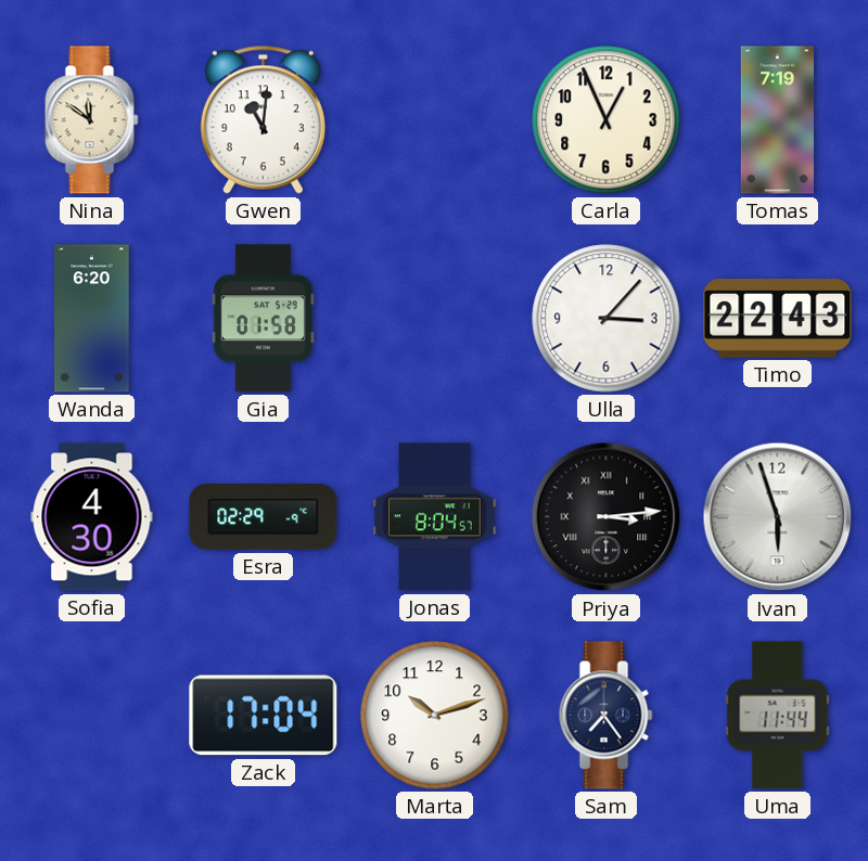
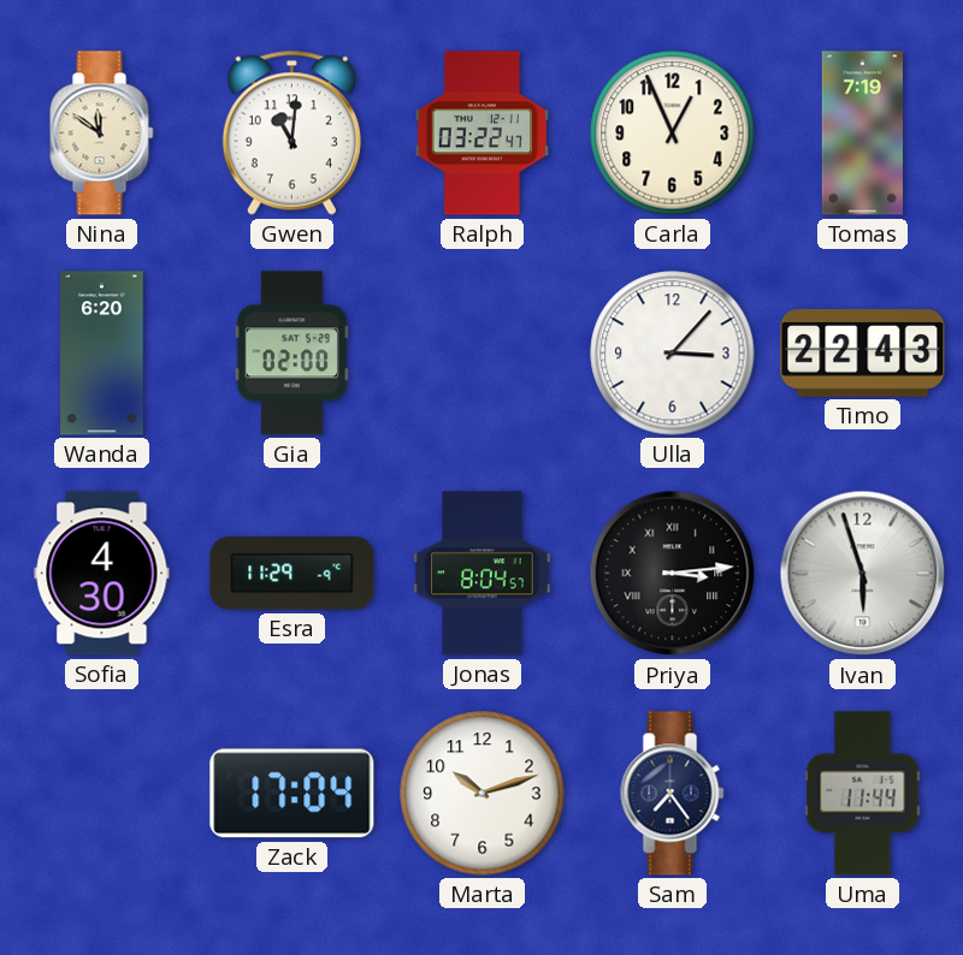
Ralph: none -> 03:22 (482, 134)
Gia: 01:58 -> 02:00 (291, 354)
Esra: 02:29 -> 11:29 (293, 574)
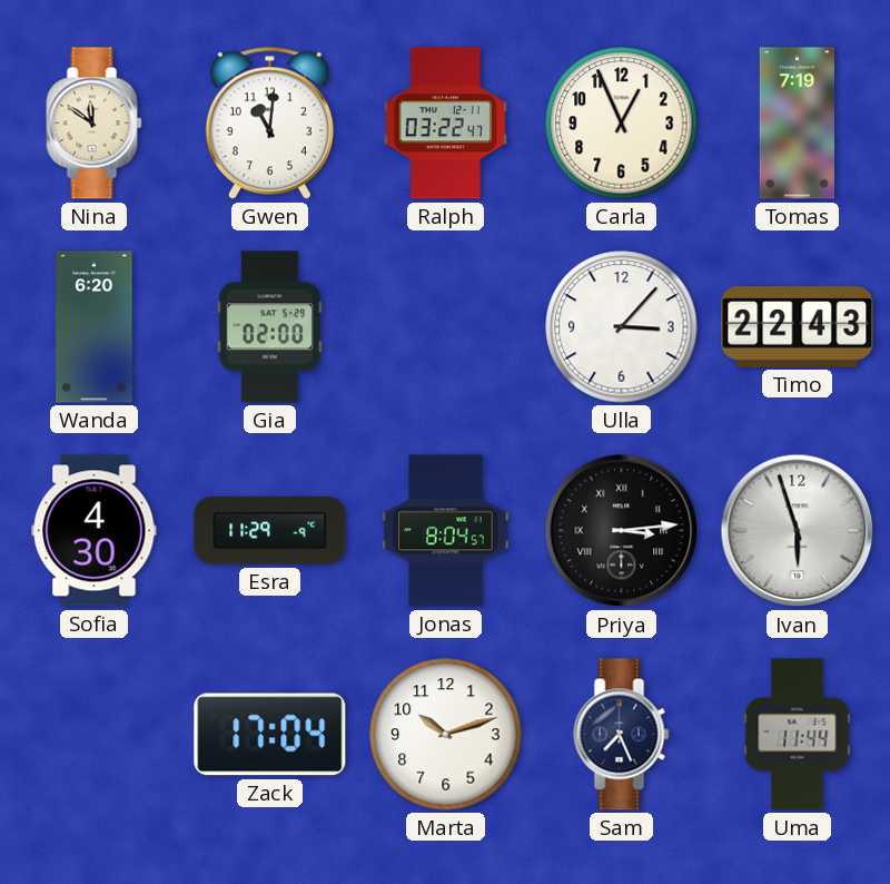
Sam: 7:24 -> 7:26 (622, 735)
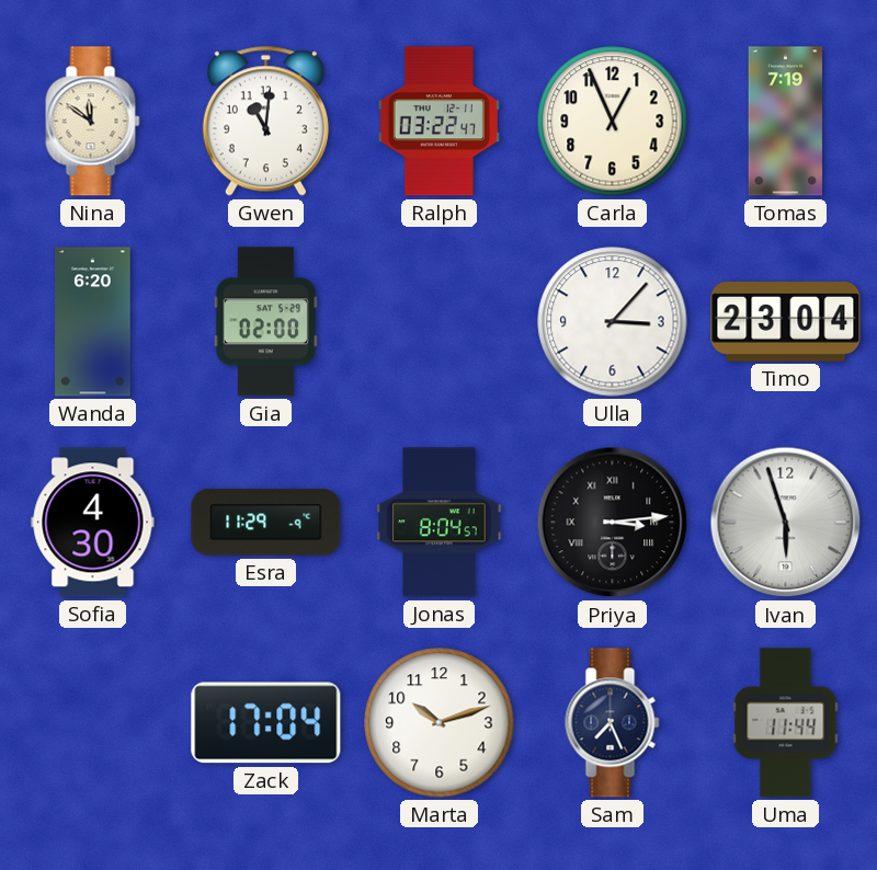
Timo: 22:43 -> 23:04 (786, 322)
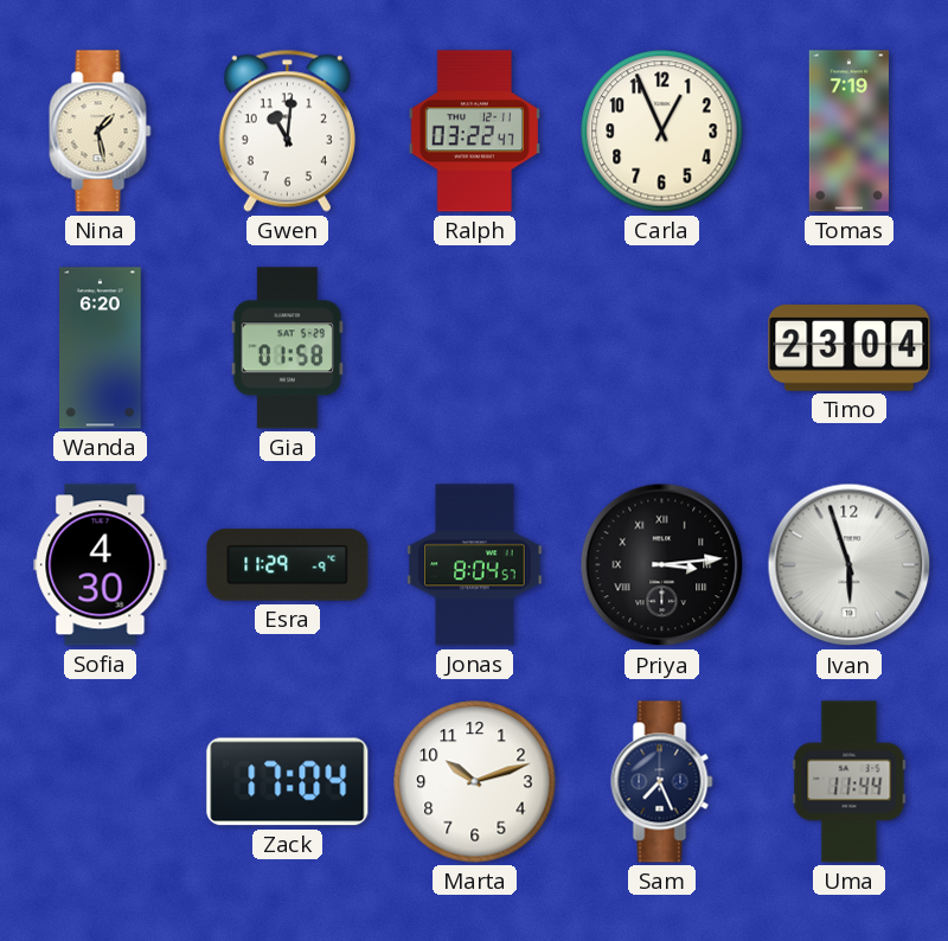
Nina: 11:51 -> 1:28 (101, 132)
Gia: 02:00 -> 01:58 (287, 348)
Ulla: 3:07 -> none (613, 322)
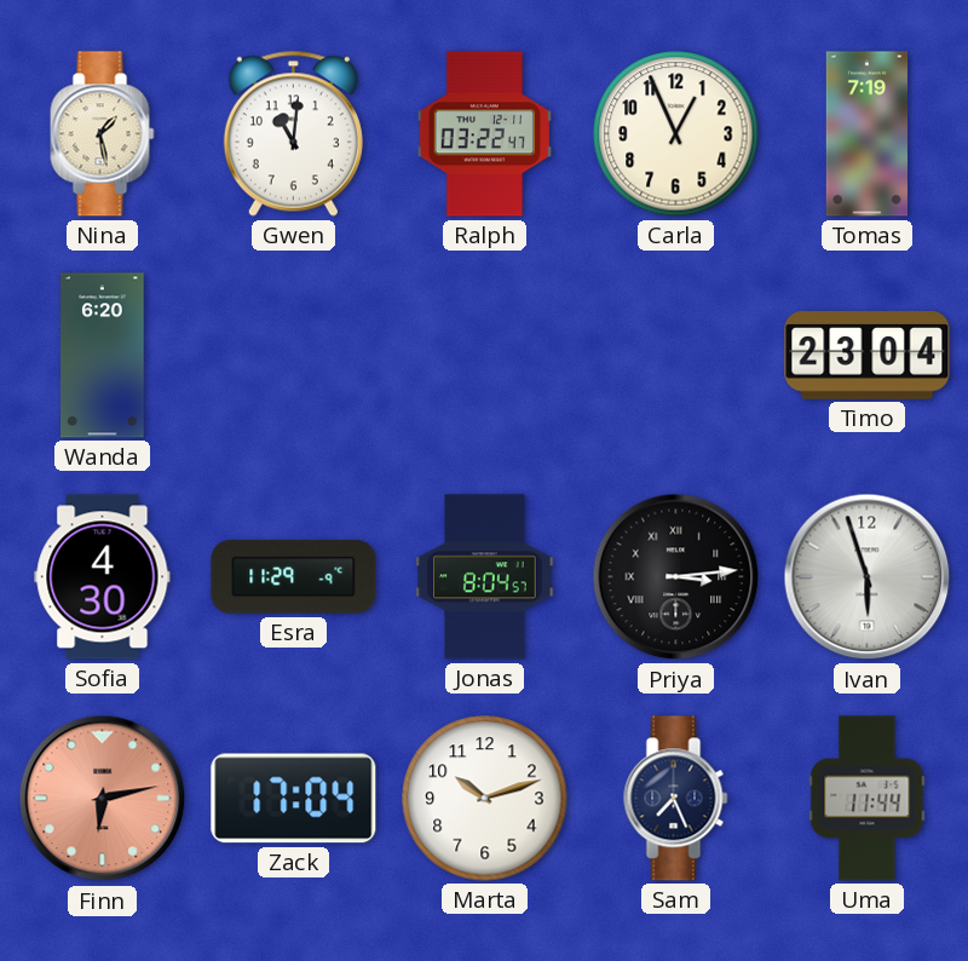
Gia: 01:58 -> none (287, 348)
Finn: none -> 6:13 (103, 799)
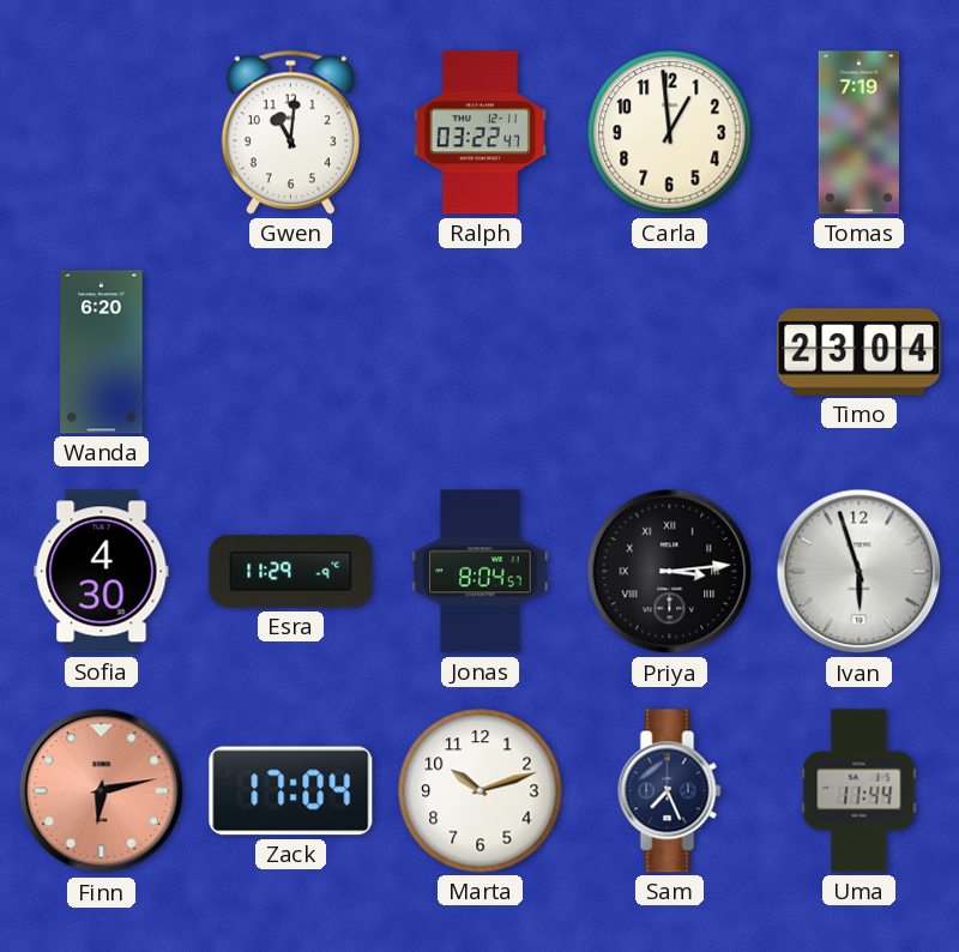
Nina: 1:28 -> none (103, 134)
Carla: 12:56 -> 12:59 (670, 133)
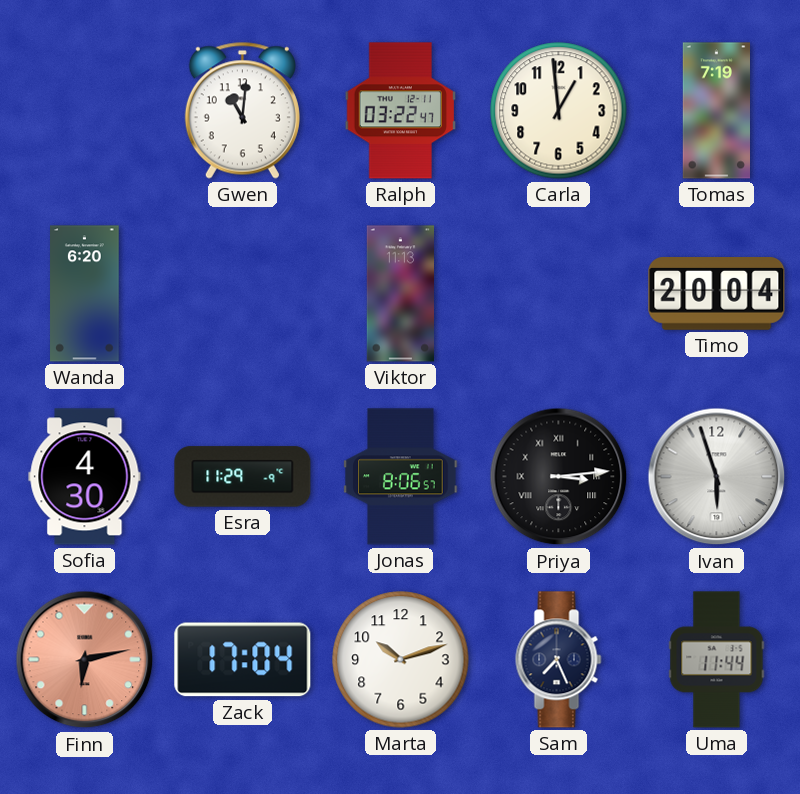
Viktor: none -> 11:13 (400, 294)
Timo: 23:04 -> 20:04 (717, 294)
Jonas: 8:04 -> 8:06 (401, 477)
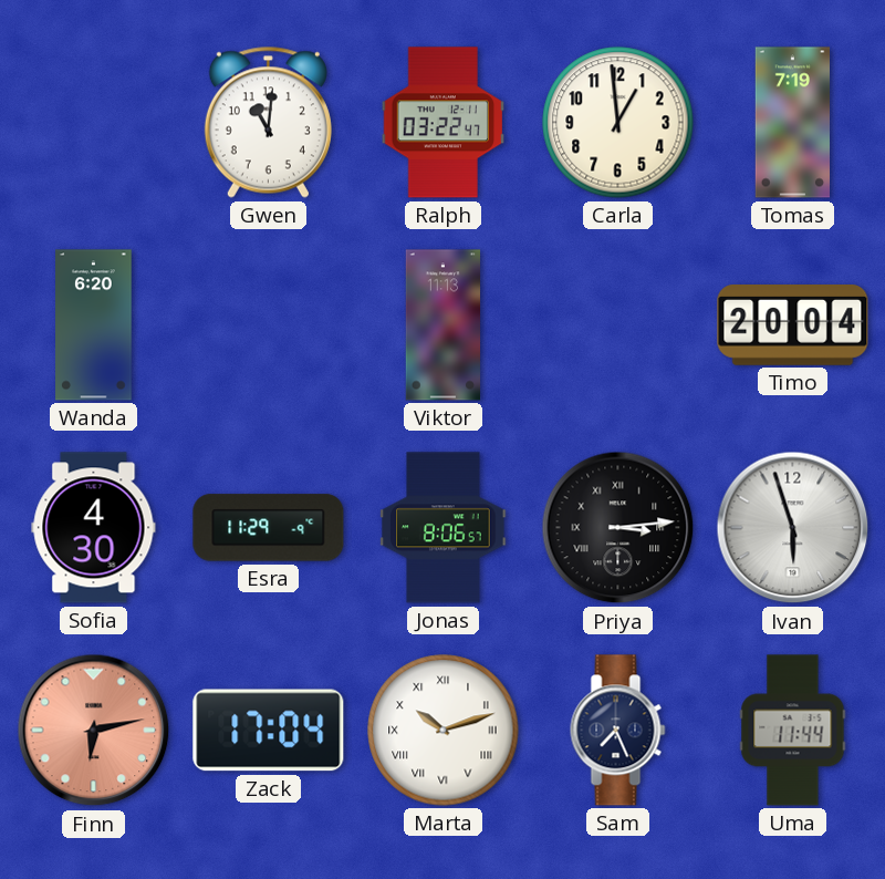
Marta numerals: Arabic -> Roman (444, 731)
